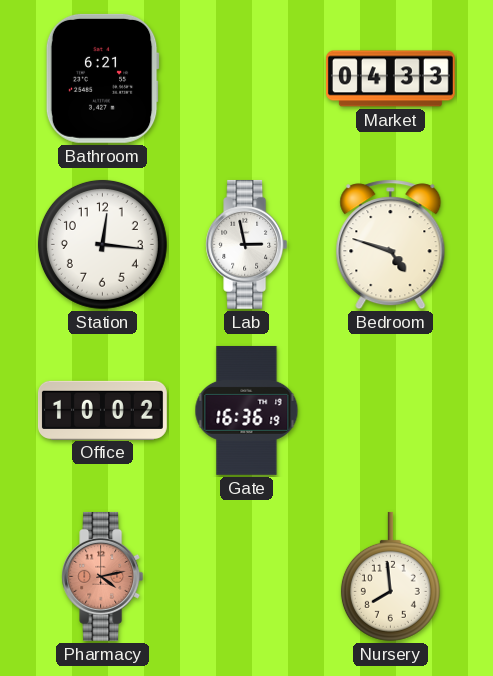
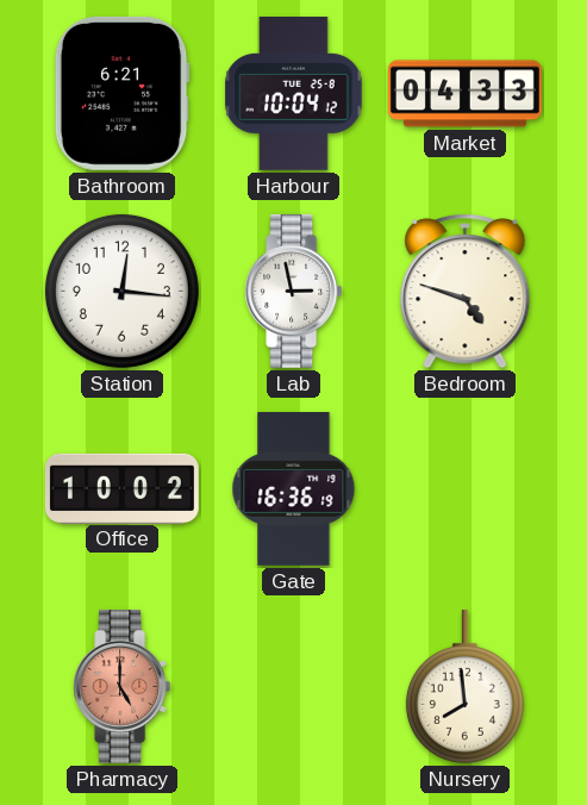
Harbour: none -> 10:04 (294, 93)
Pharmacy: 4:13 -> 5:00 (123, 686)
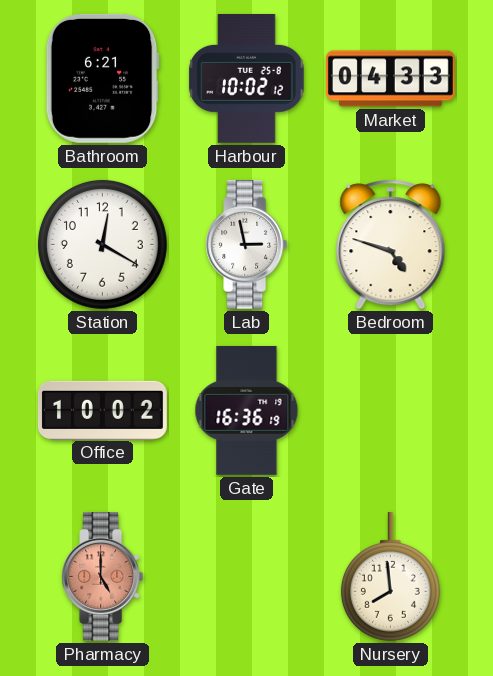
Harbour: 10:04 -> 10:02 (247, 78)
Station: 12:16 -> 12:20 (102, 244)
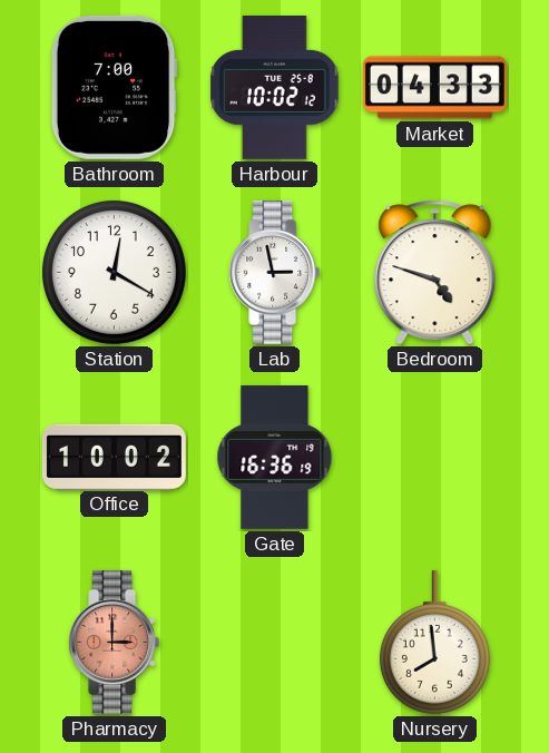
Bathroom: 6:21 -> 7:00 (114, 87)
Pharmacy: 5:00 -> 3:00 (115, 642)
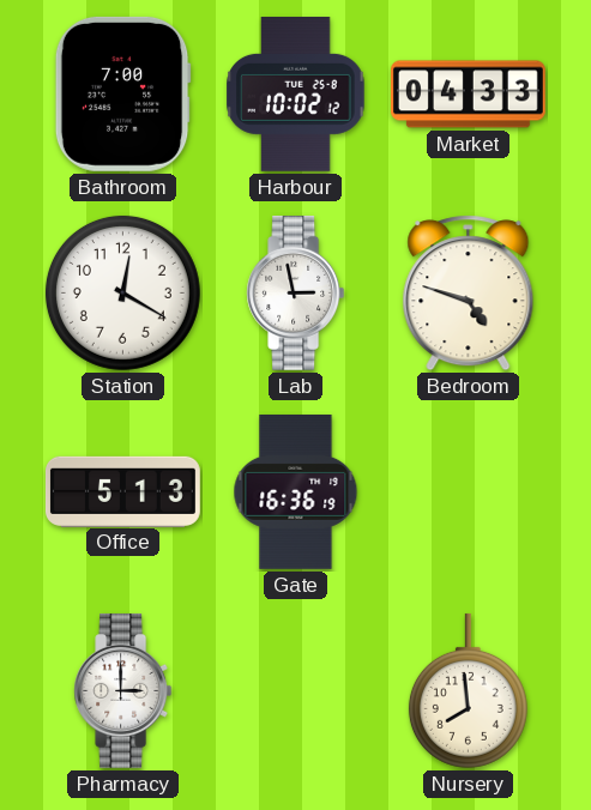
Office: 10:02 -> 5:13 (123, 491)
Pharmacy dial: salmon -> white (123, 690)
